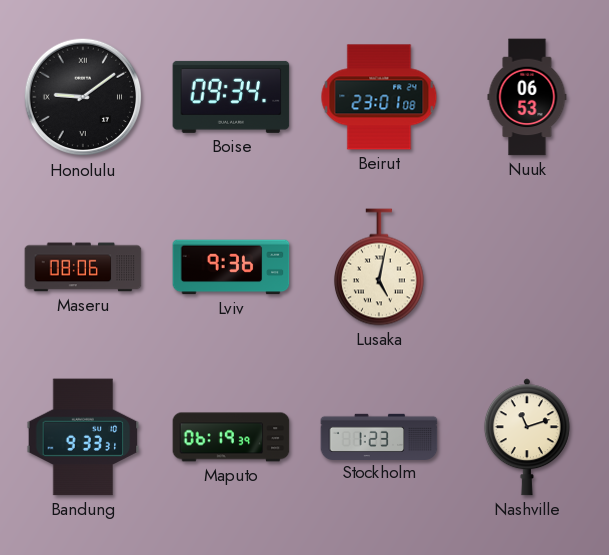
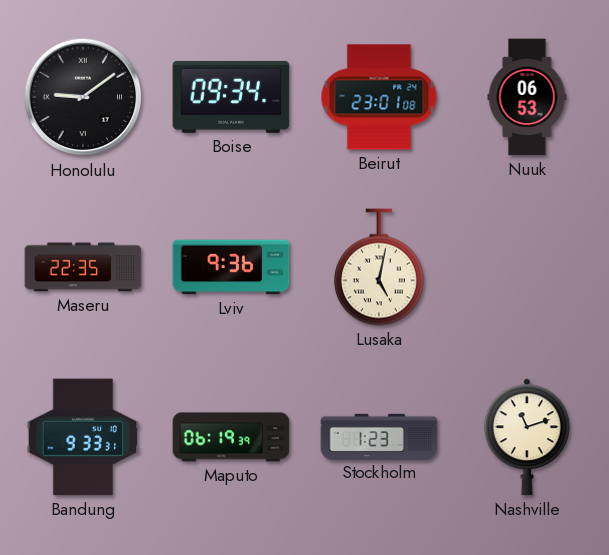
Maseru: 08:06 -> 22:35 (83, 267)
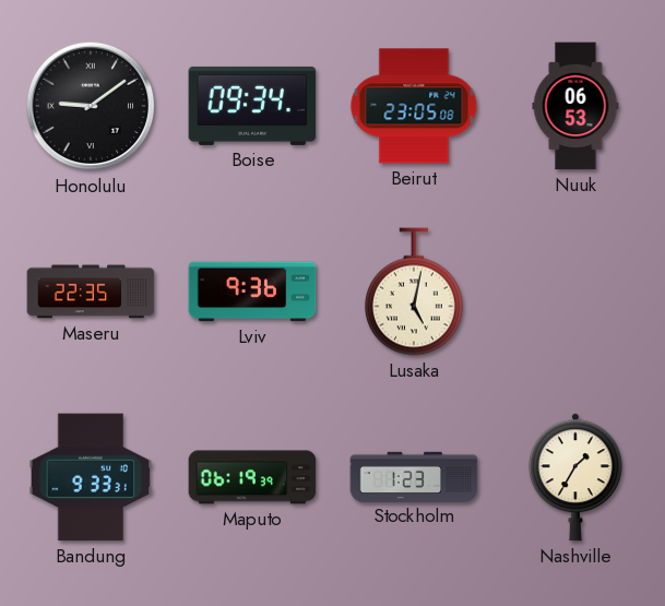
Beirut: 23:01 -> 23:05 (414, 106)
Nashville: 11:12 -> 1:35 (575, 477)
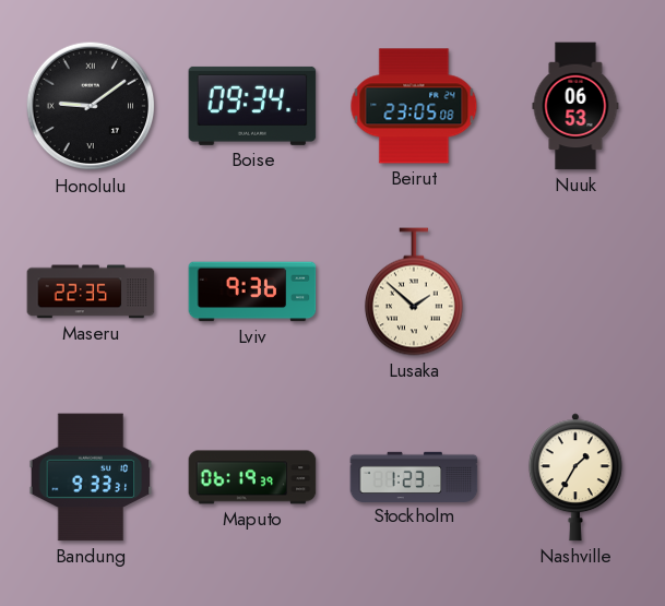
Lusaka: 5:02 -> 1:52 (414, 292)
